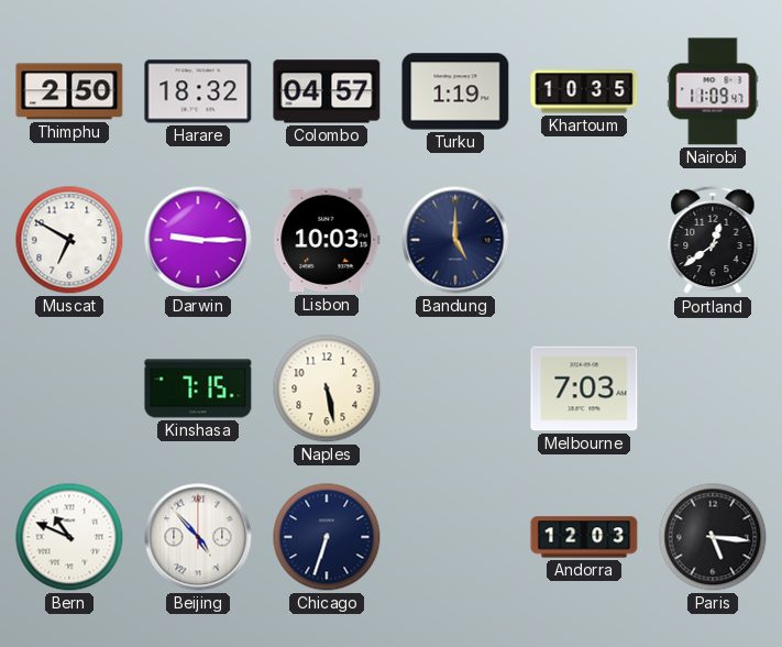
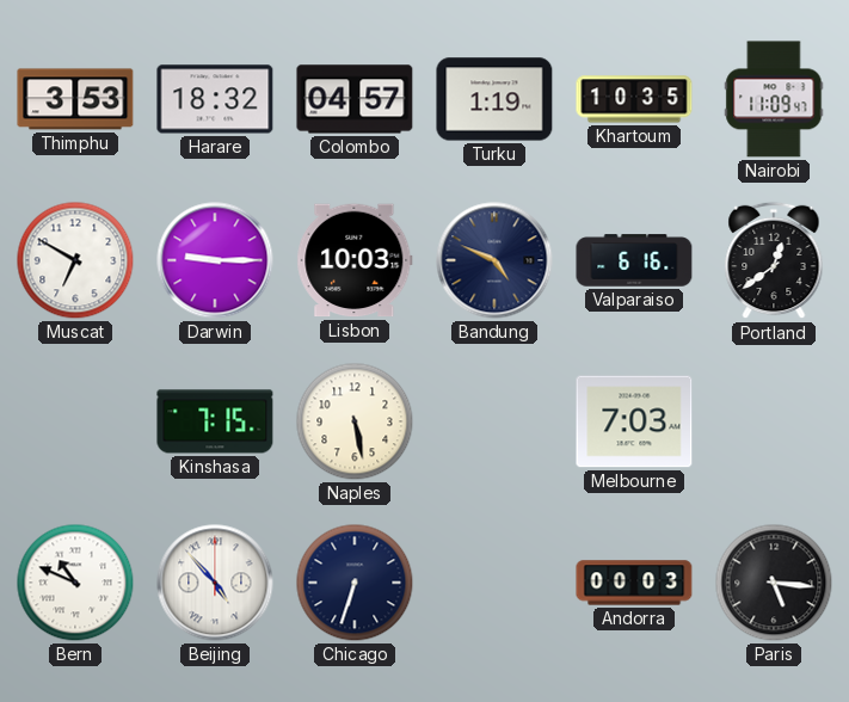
Thimphu: 2:50 -> 3:53 (75, 99)
Bandung: 5:00 -> 4:49 (494, 260)
Valparaiso: none -> 6:16 (634, 260)
Andorra: 12:03 -> 00:03 (634, 583)
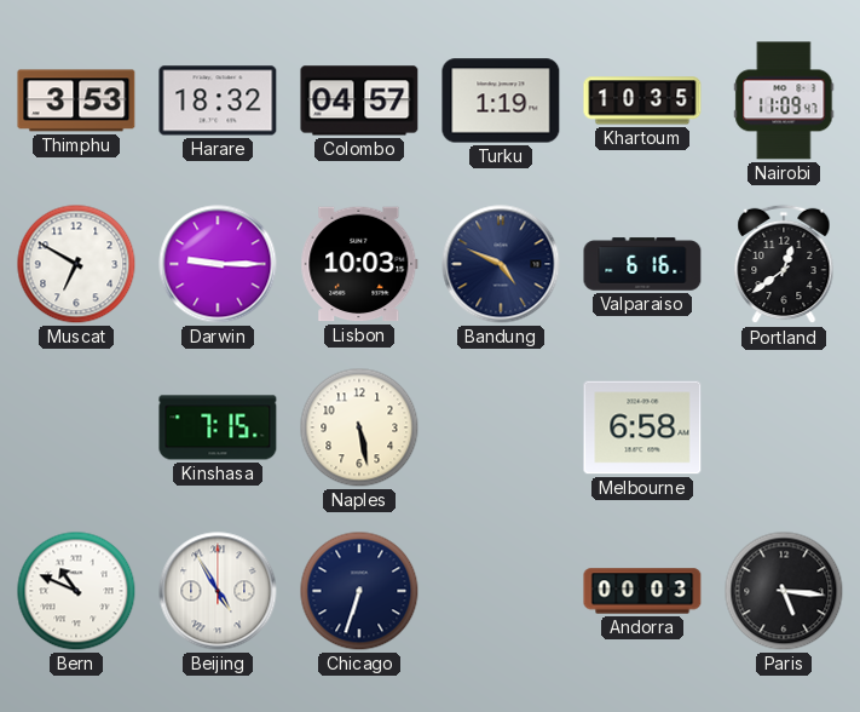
Melbourne: 7:03 -> 6:58 (642, 427)
Beijing: 4:53 -> 4:55 (218, 591)
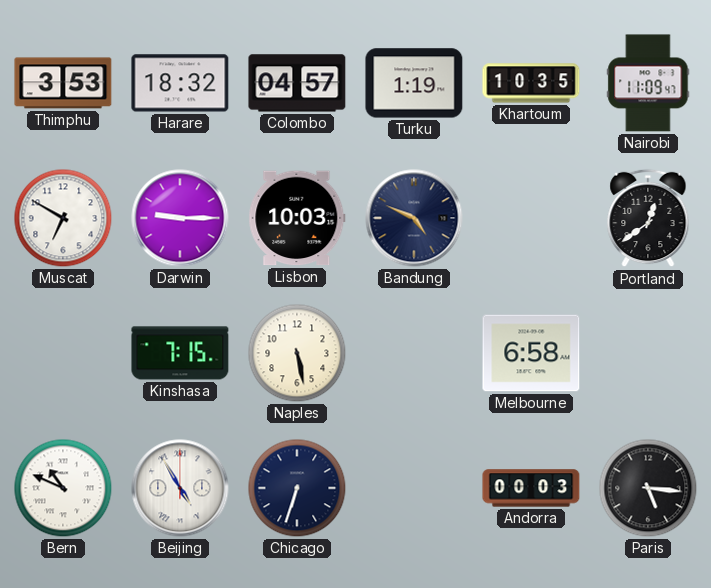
Valparaiso: 6:16 -> none (642, 264)
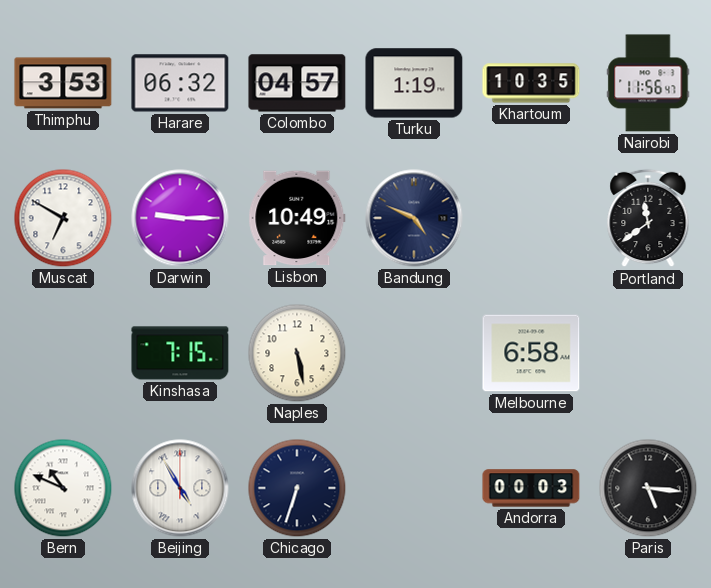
Harare: 18:32 -> 06:32 (180, 83)
Nairobi: 11:09 -> 11:56 (648, 83)
Lisbon: 10:03 -> 10:49 (297, 218)
Portland: 12:39 -> 11:39 (648, 218)
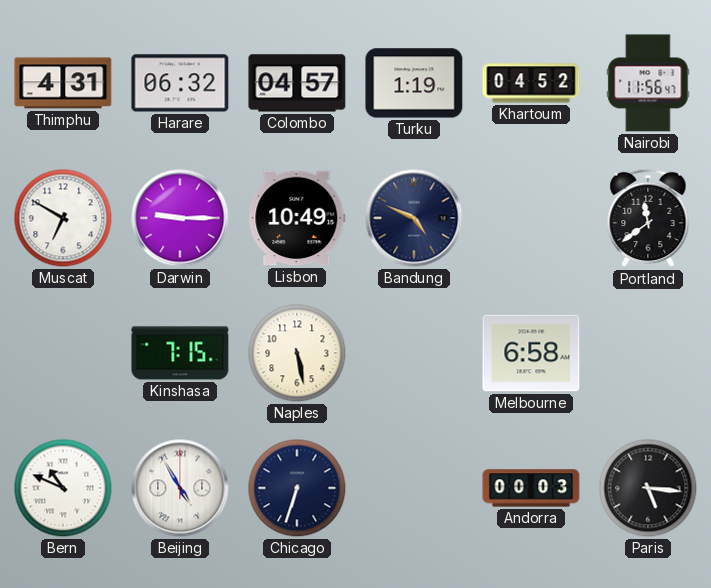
Thimphu: 3:53 -> 4:31 (63, 83)
Khartoum: 10:35 -> 04:52 (531, 83)
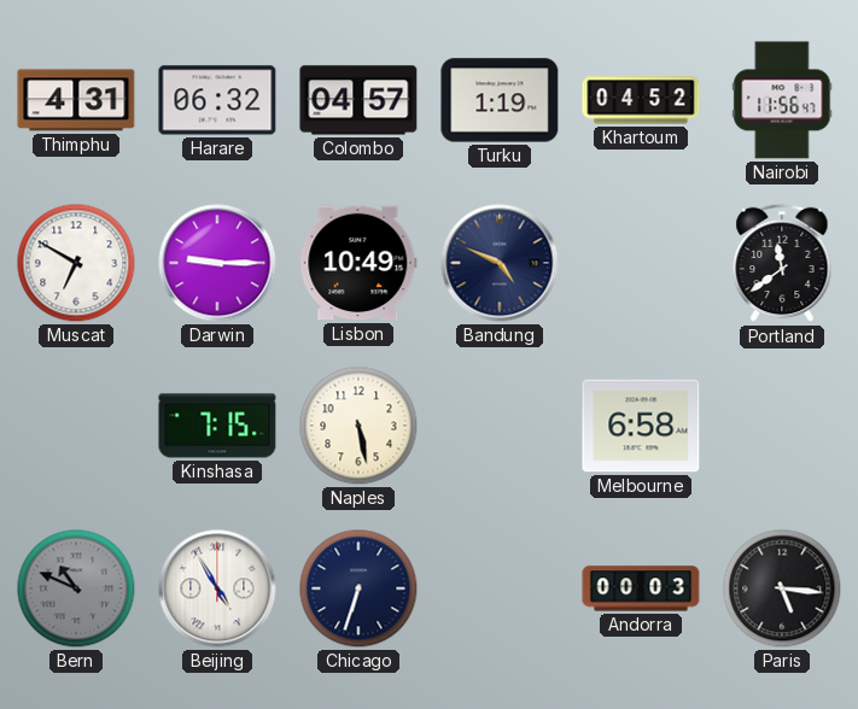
Bern dial: white -> grey (76, 588)
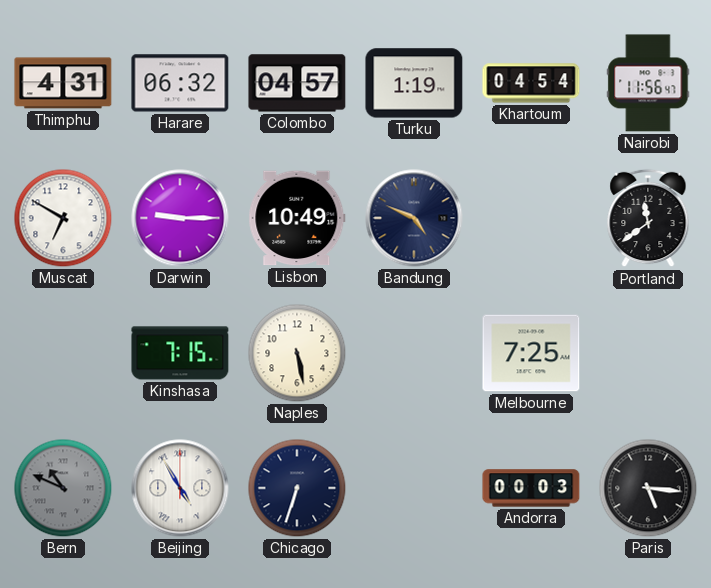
Khartoum: 04:52 -> 04:54 (531, 83)
Melbourne: 6:58 -> 7:25 (531, 353)
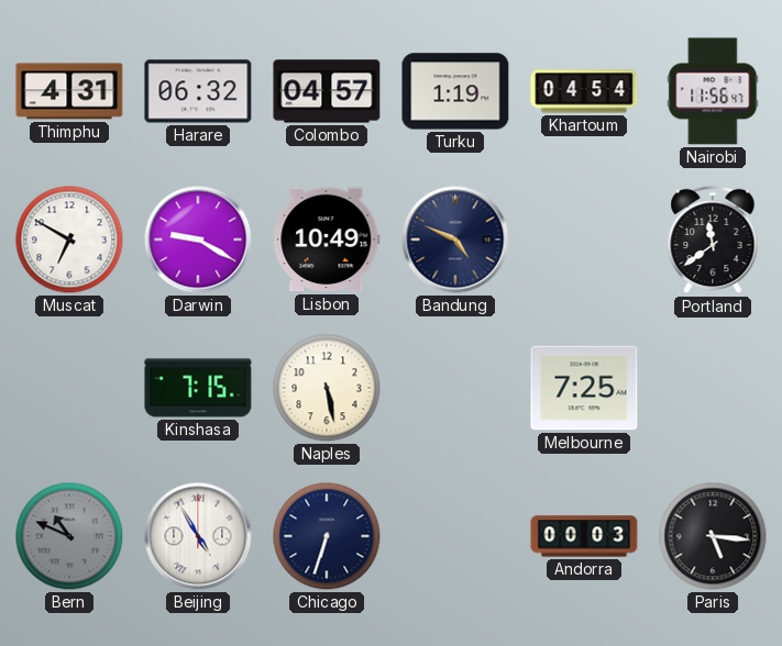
Darwin: 9:15 -> 9:20 (198, 240)
